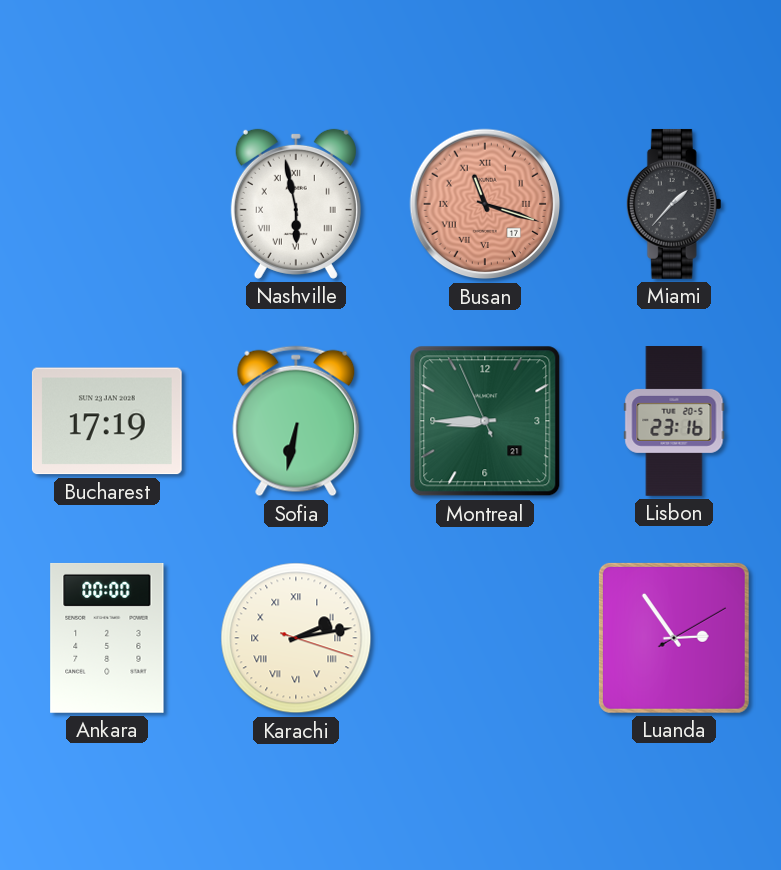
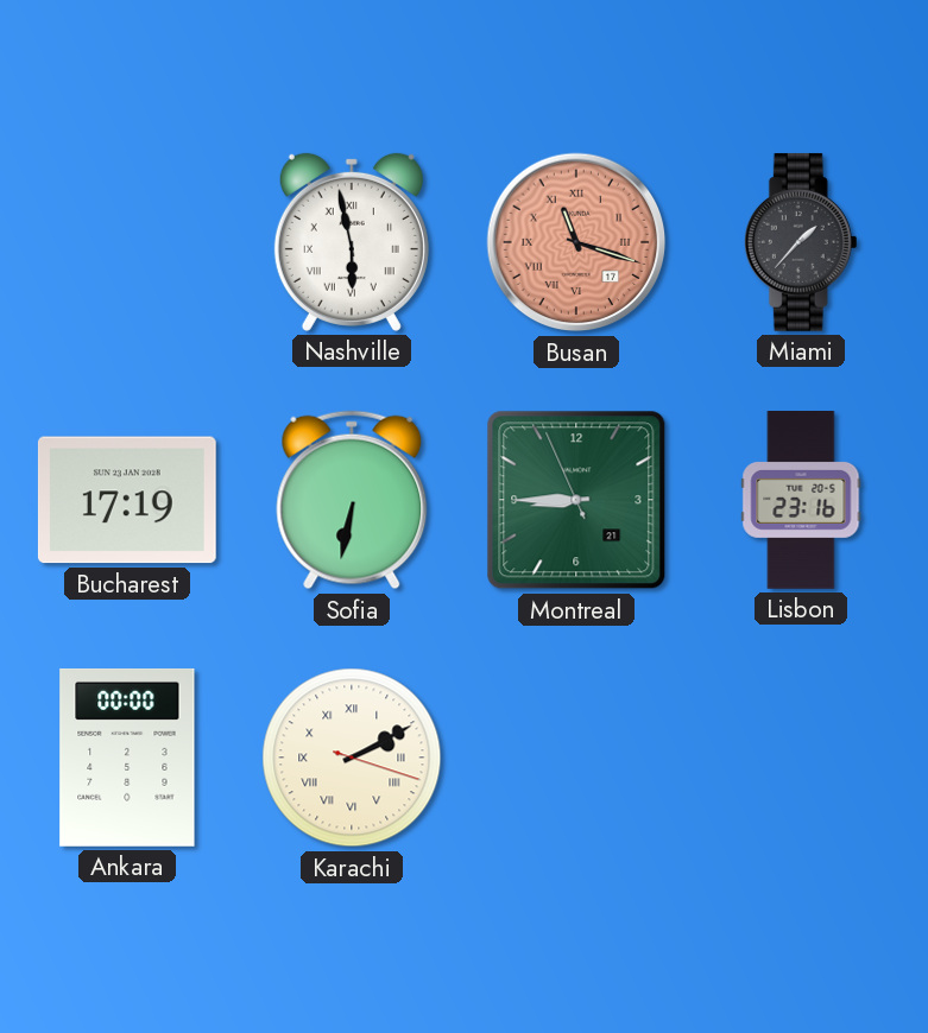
Karachi: 2:13 -> 2:10 (352, 758)
Luanda: 2:54 -> none (674, 638)
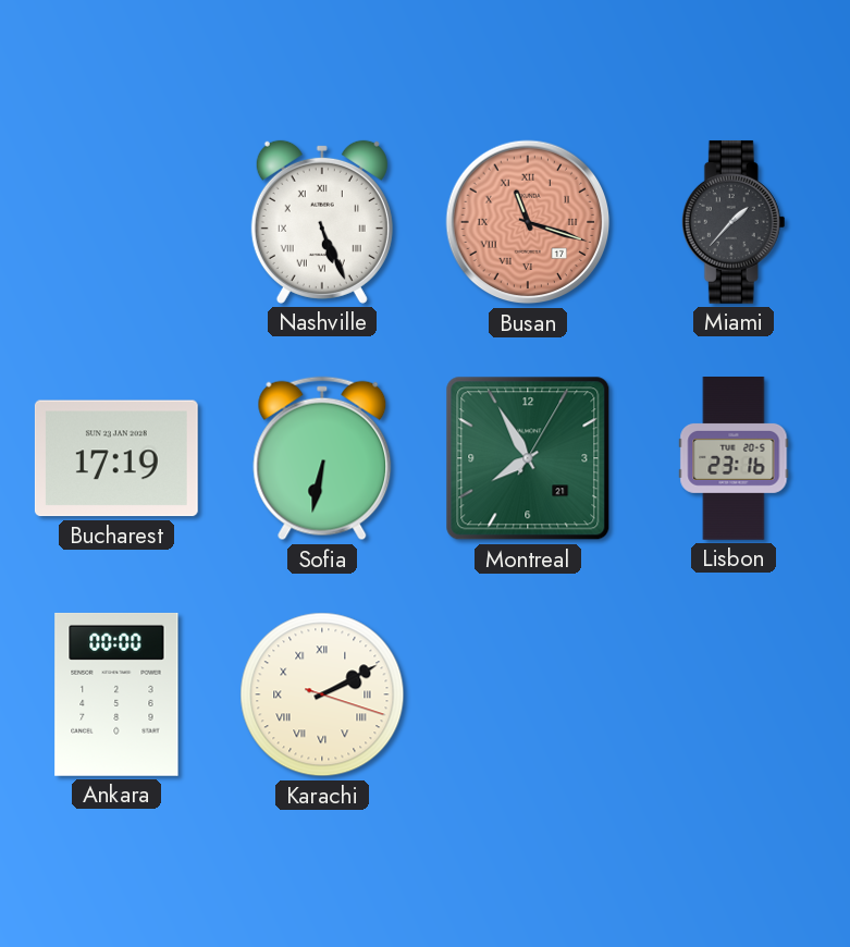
Nashville: 5:58 -> 5:26 (322, 222)
Montreal: 8:44 -> 7:55 (528, 458)
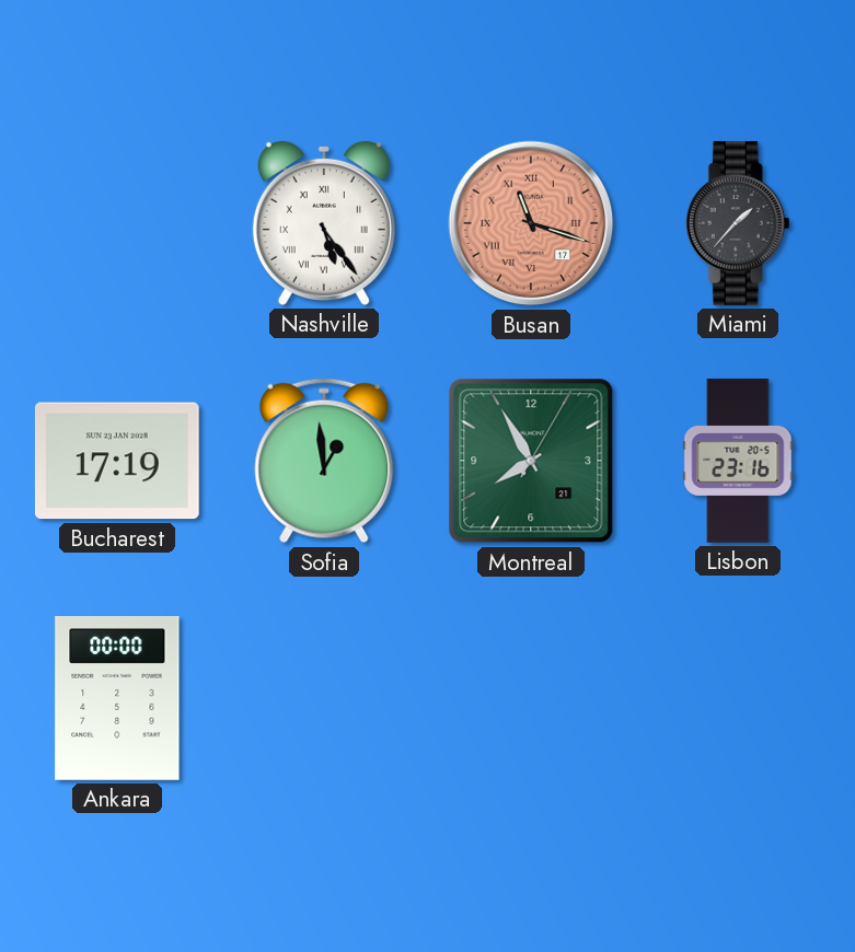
Nashville: 5:26 -> 5:24 (324, 223)
Sofia: 6:32 -> 12:59 (324, 461)
Karachi: 2:10 -> none (322, 694)
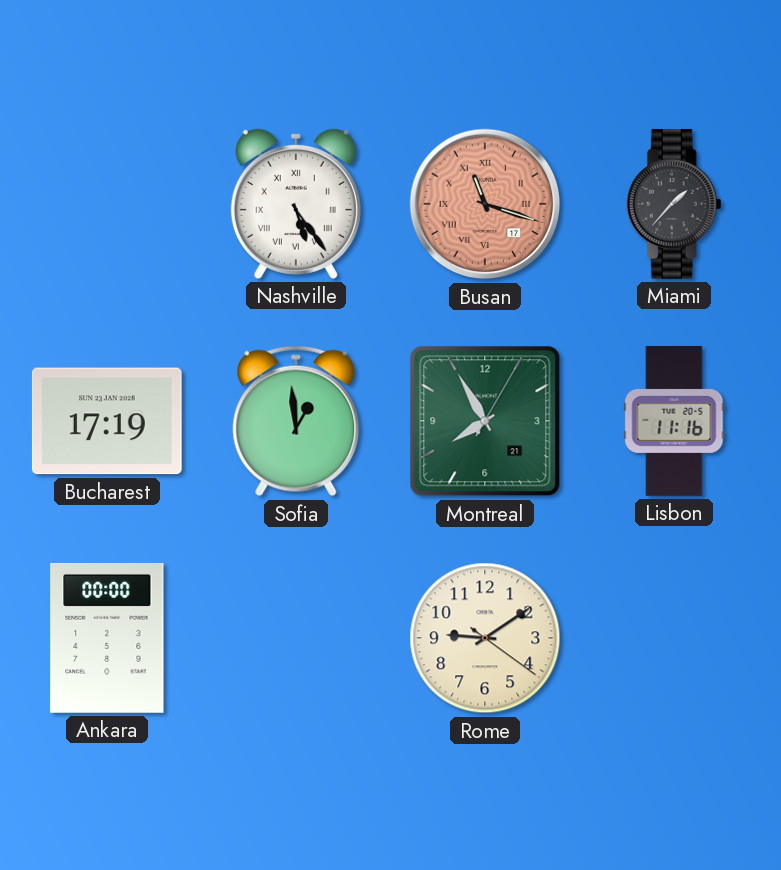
Lisbon: 23:16 -> 11:16 (674, 422)
Rome: none -> 9:09 (485, 638)
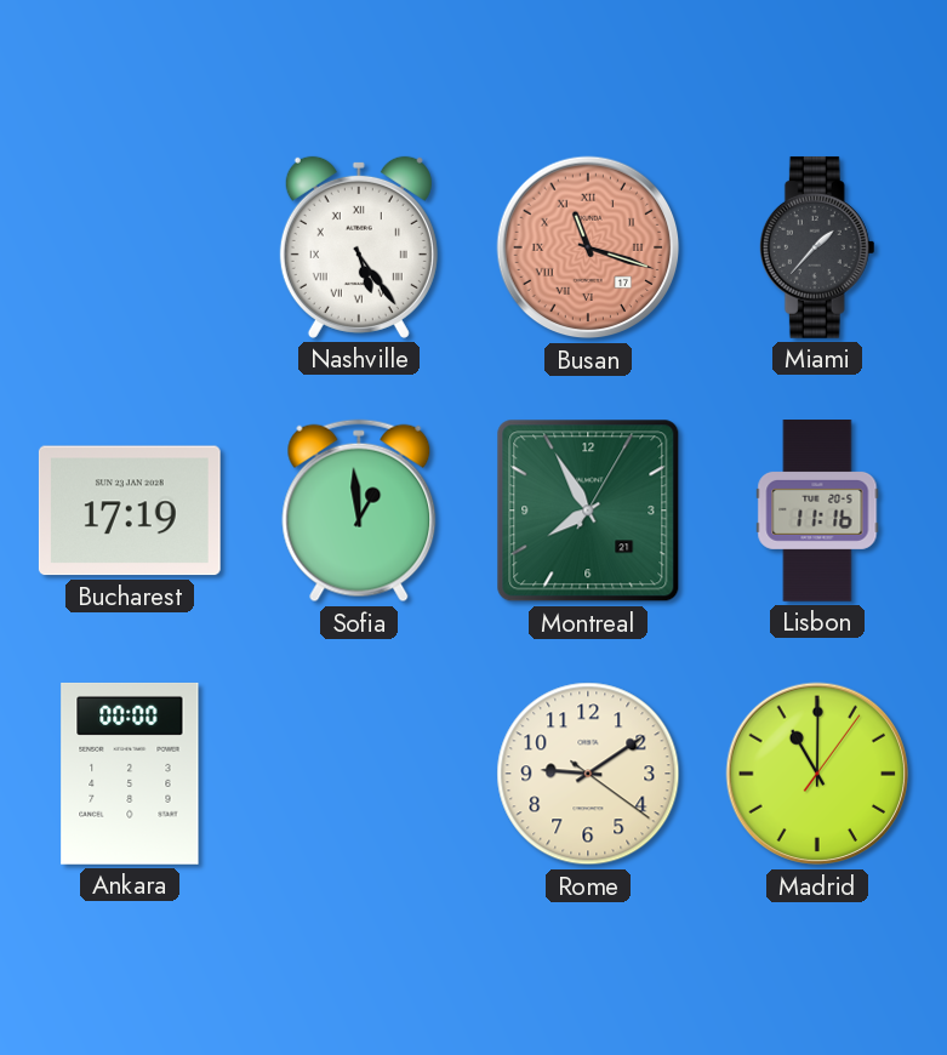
Madrid: none -> 11:00 (817, 774)
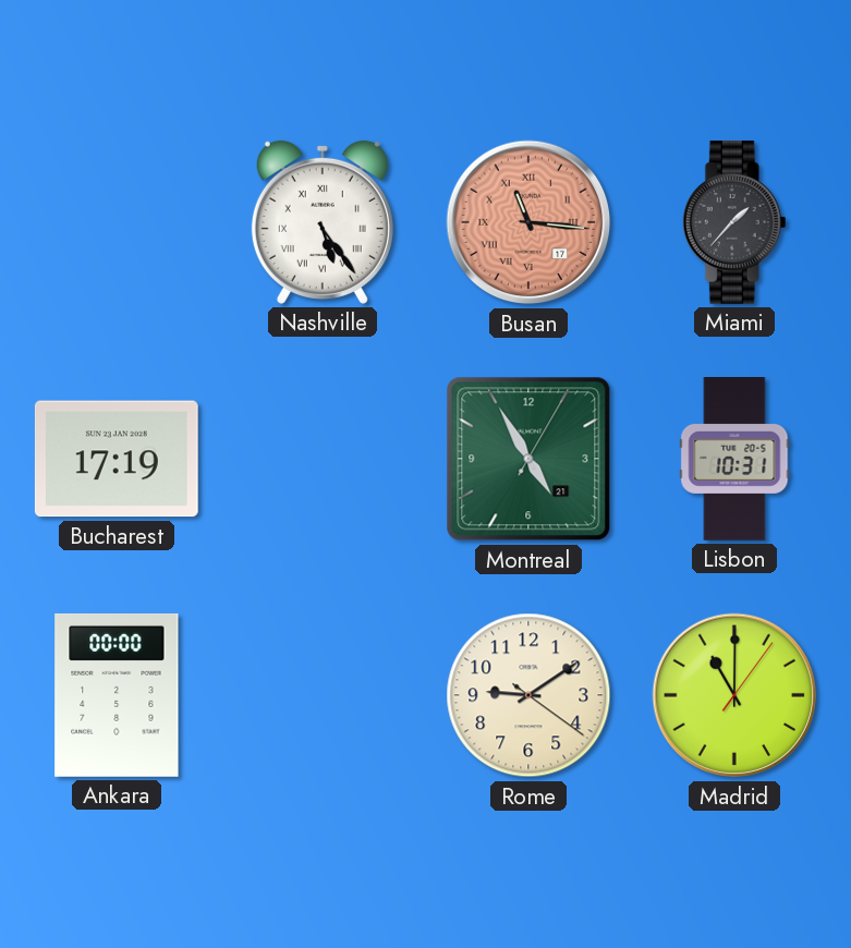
Busan: 11:18 -> 11:16 (528, 222)
Sofia: 12:59 -> none (359, 511)
Montreal: 7:55 -> 4:55 (528, 459)
Lisbon: 11:16 -> 10:31 (734, 460)
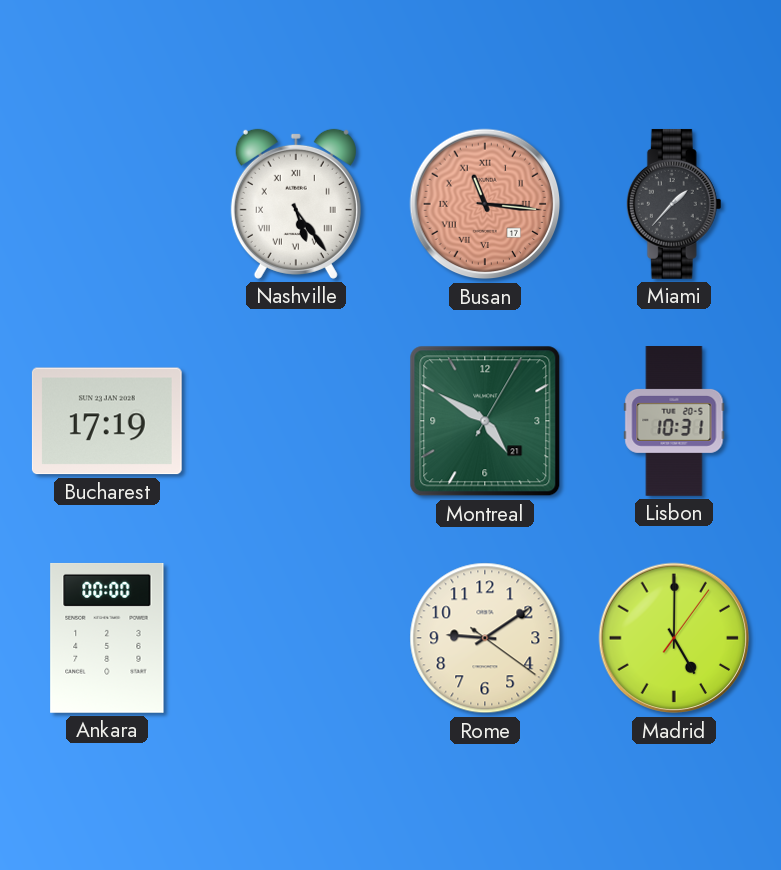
Montreal: 4:55 -> 4:50 (485, 421)
Madrid: 11:00 -> 5:00 (674, 638)
